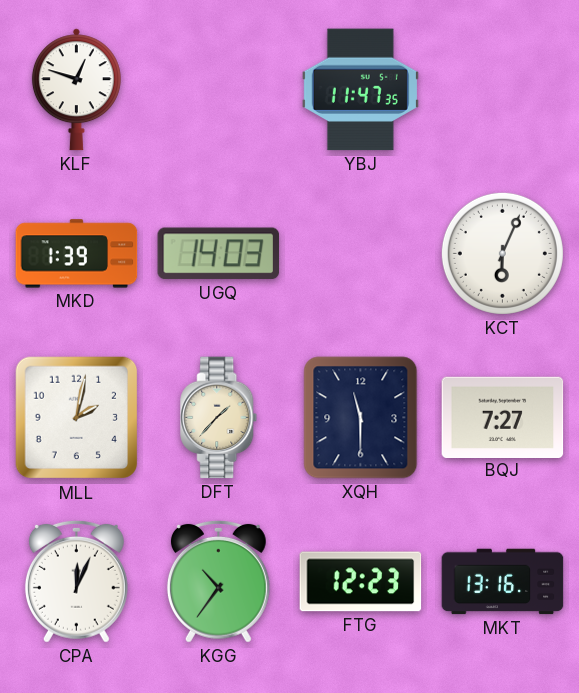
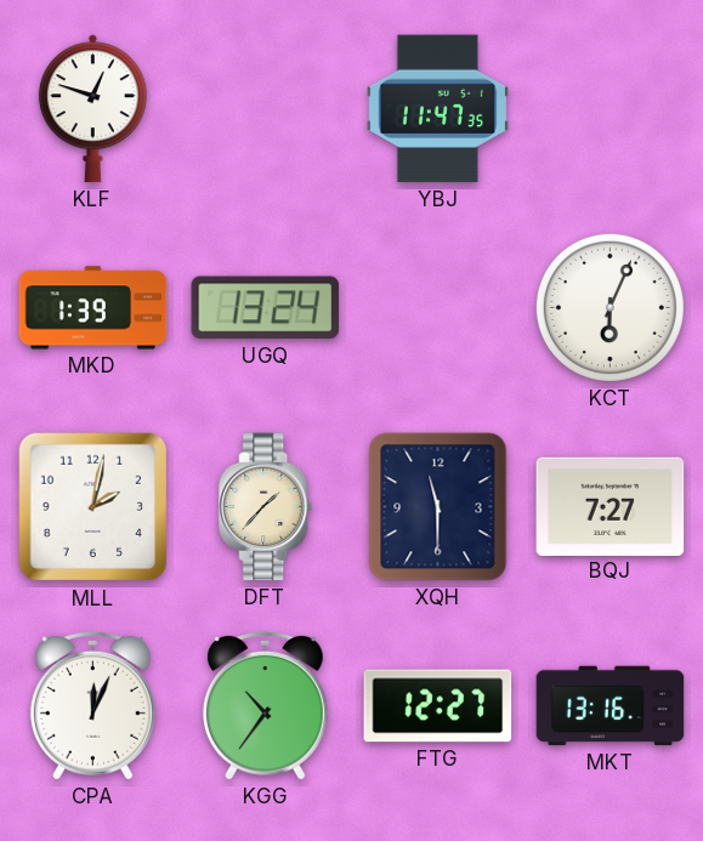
UGQ: 14:03 -> 13:24 (266, 308)
FTG: 12:23 -> 12:27 (438, 706)
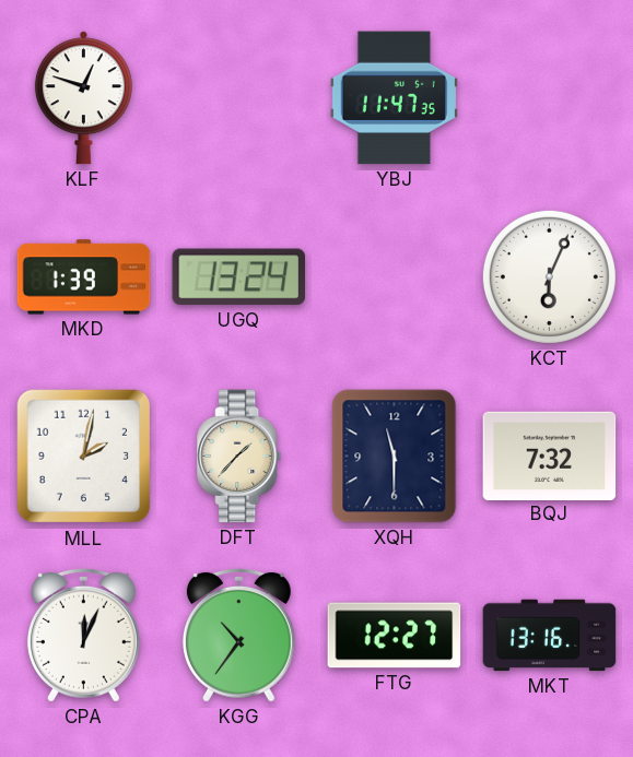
BQJ: 7:27 -> 7:32 (550, 456)
